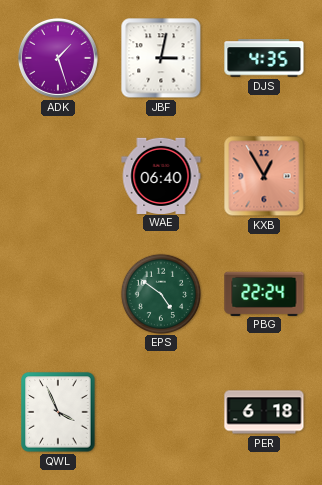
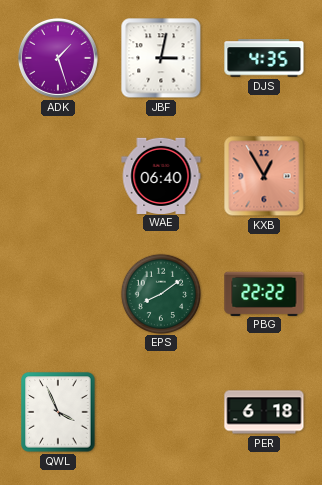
EPS: 4:51 -> 8:09 (160, 293)
PBG: 22:24 -> 22:22 (264, 293)
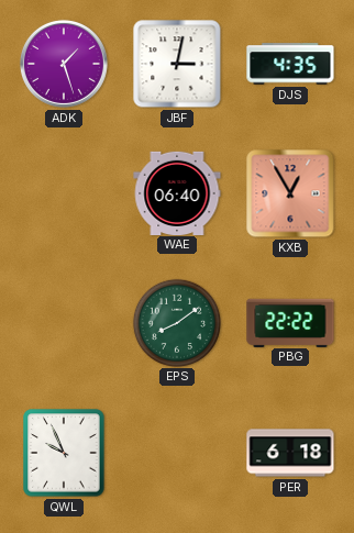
QWL: 3:56 -> 9:56 (64, 453)
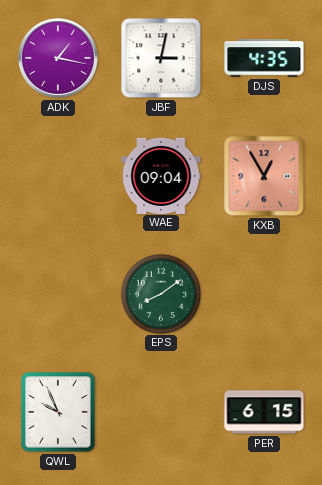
ADK: 1:27 -> 1:17 (58, 58)
WAE: 06:40 -> 09:04 (161, 175)
PBG: 22:22 -> none (290, 322)
PER: 6:18 -> 6:15 (264, 412)
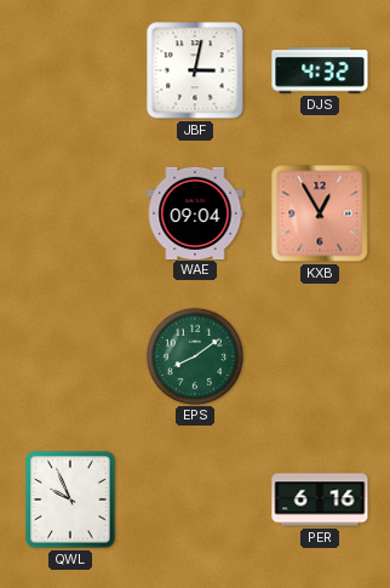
ADK: 1:17 -> none (58, 58)
DJS: 4:35 -> 4:32 (320, 70)
PER: 6:15 -> 6:16 (320, 499)
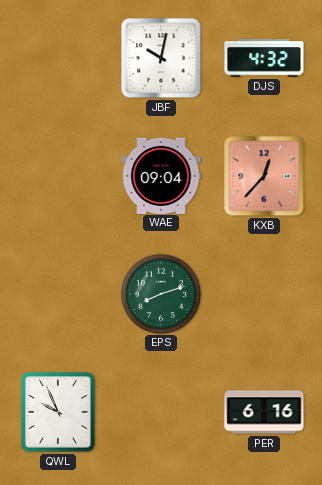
JBF: 3:02 -> 10:02 (161, 58)
KXB: 12:55 -> 12:37 (264, 176)
EPS: 8:09 -> 8:12 (160, 293)
